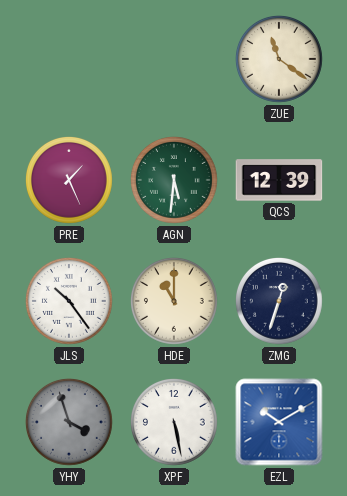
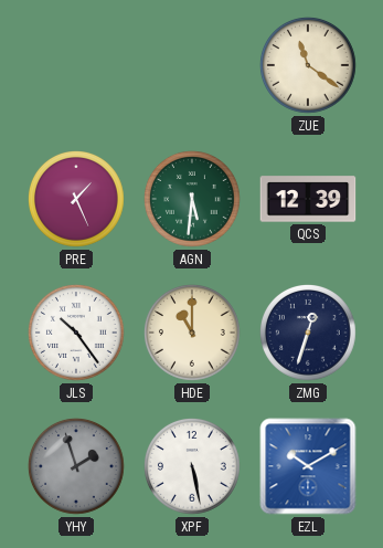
YHY: 3:57 -> 1:57 (77, 467)
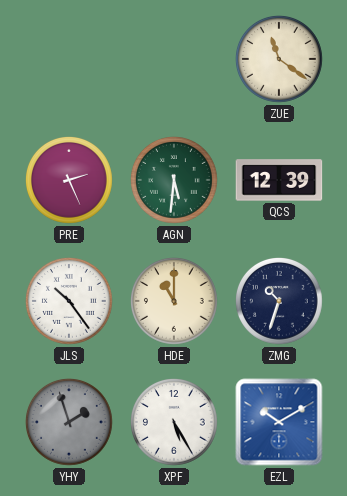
PRE: 1:26 -> 2:26 (70, 181)
ZMG: 12:33 -> 10:33 (280, 302)
XPF: 5:28 -> 5:25 (175, 423)
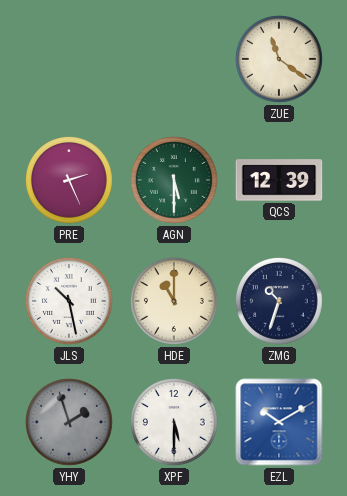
AGN: 5:31 -> 5:30 (175, 181)
JLS: 10:24 -> 10:28 (70, 302)
XPF: 5:25 -> 5:30 (175, 423)
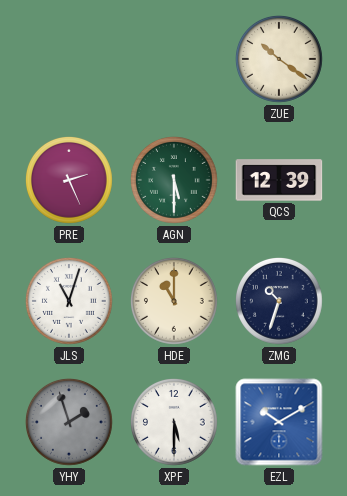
ZUE: 11:21 -> 10:21 (280, 60)
JLS: 10:28 -> 11:03 (70, 302)
